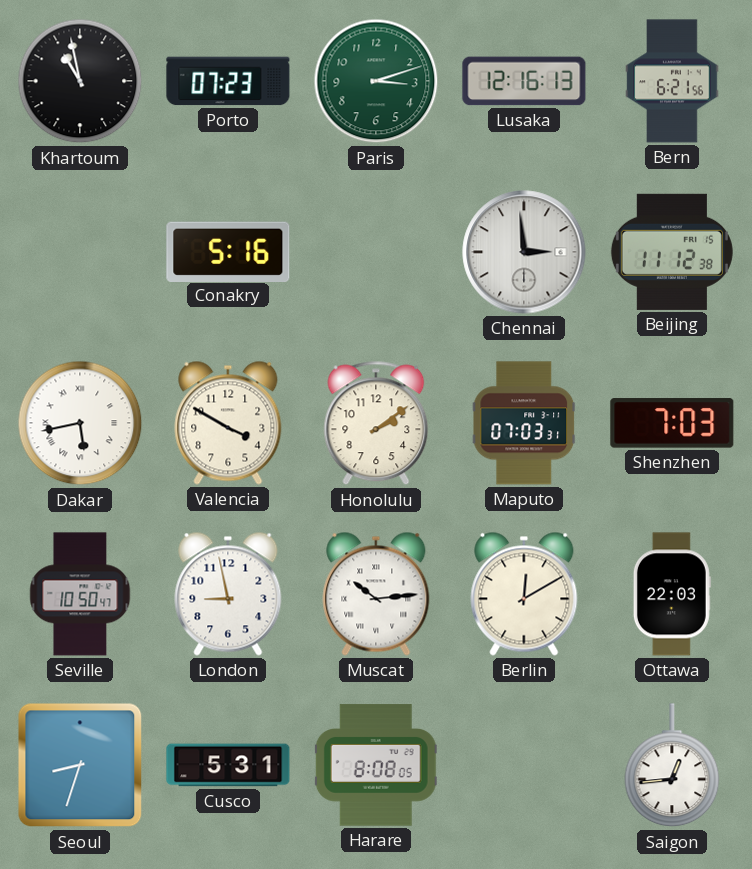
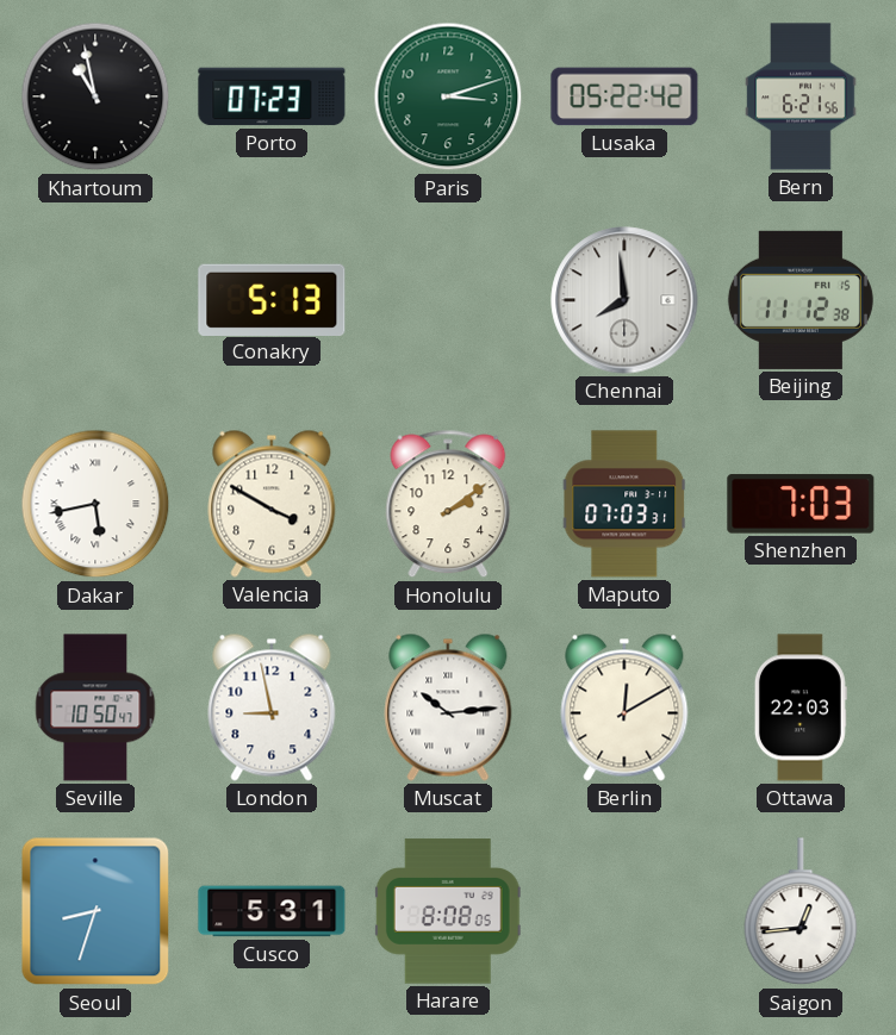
Lusaka: 12:16 -> 05:22 (624, 96)
Conakry: 5:16 -> 5:13 (272, 299)
Chennai: 2:59 -> 7:59 (624, 300)
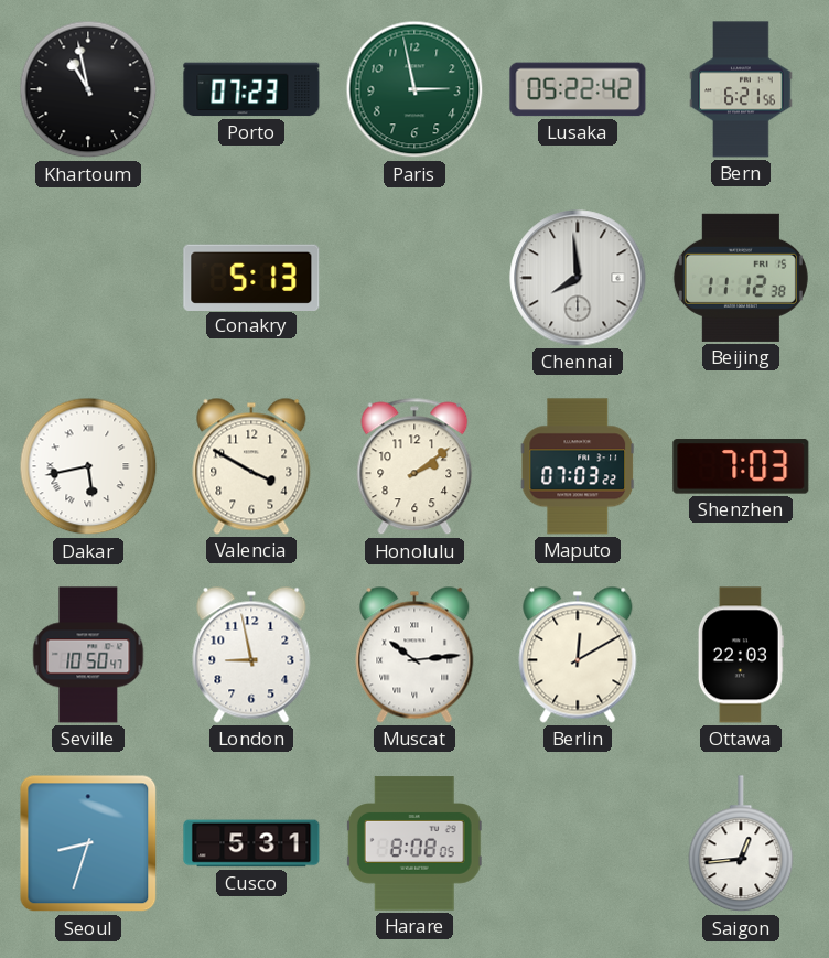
Paris: 3:12 -> 2:58 (415, 89)
Maputo: 07:03:31 -> 07:03:22 (578, 466)
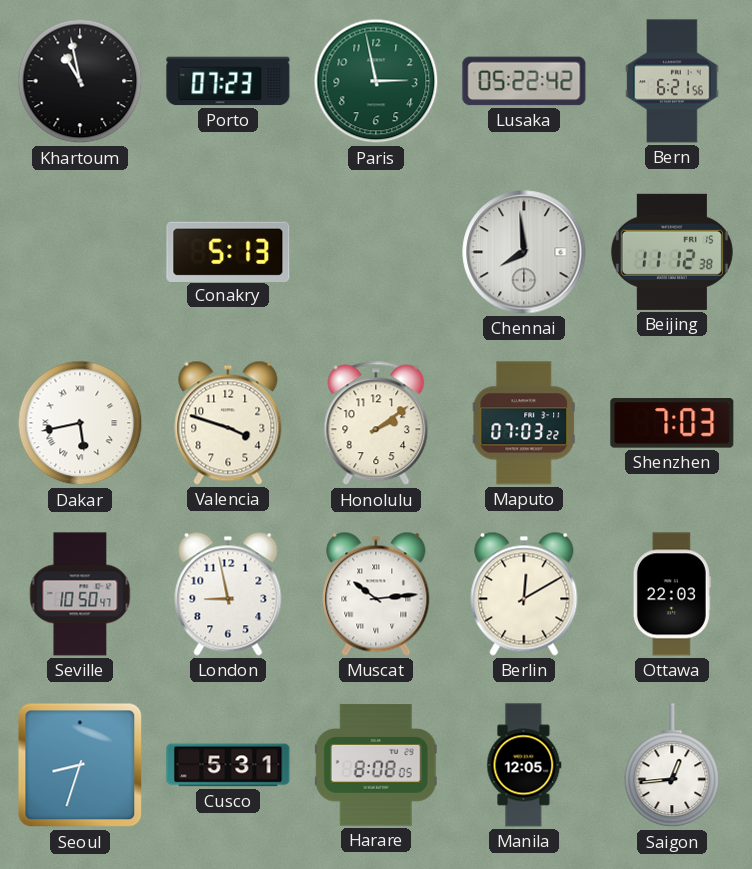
Valencia: 3:50 -> 3:48 (228, 423)
Manila: none -> 12:05 (524, 765)
